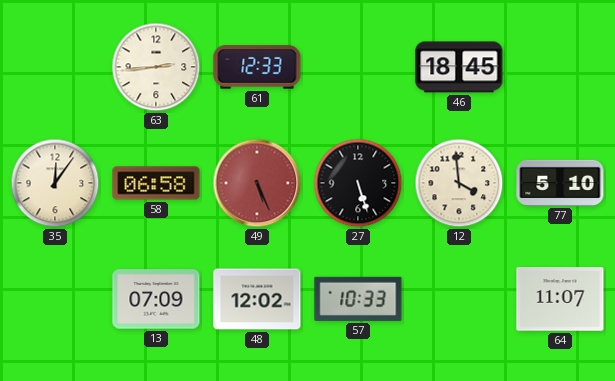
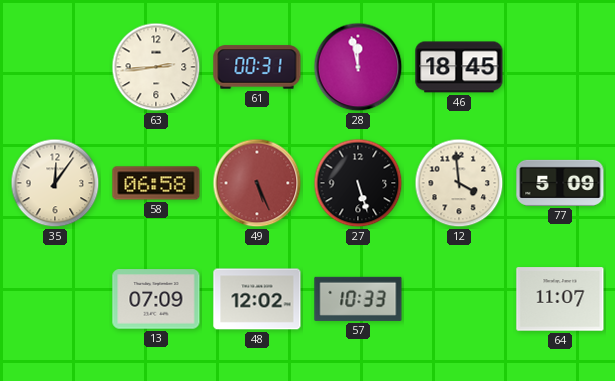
61: 12:33 -> 00:31 (257, 67)
28: none -> 11:58 (358, 67)
77: 5:10 -> 5:09 (560, 183)
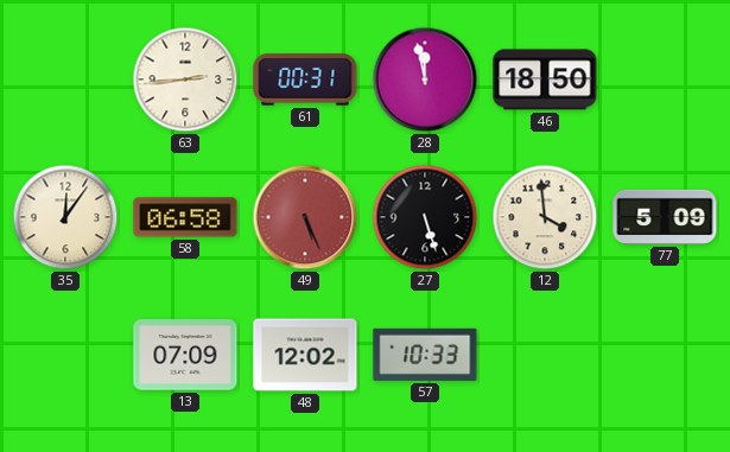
46: 18:45 -> 18:50 (545, 79)
64: 11:07 -> none (560, 299)
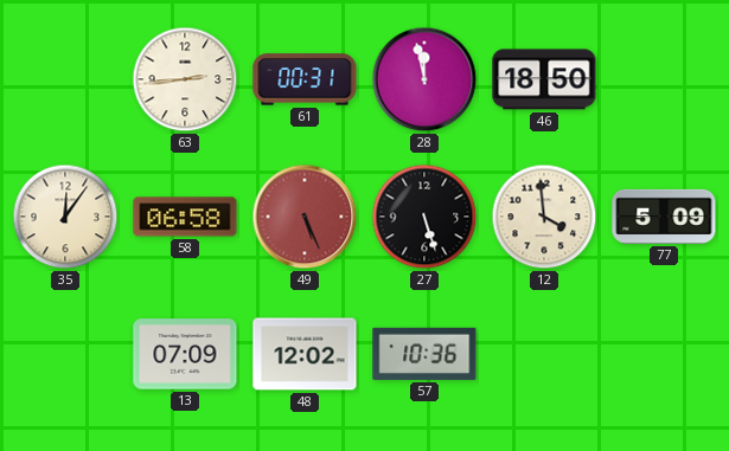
57: 10:33 -> 10:36 (424, 354)
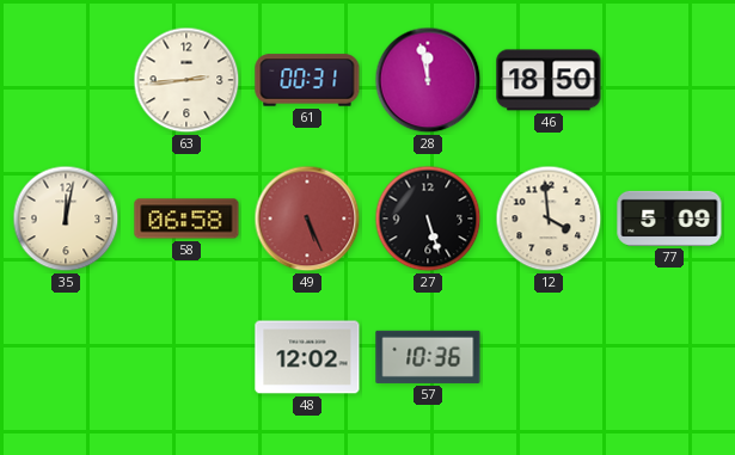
35: 12:06 -> 12:02 (66, 219)
13: 07:09 -> none (185, 354)
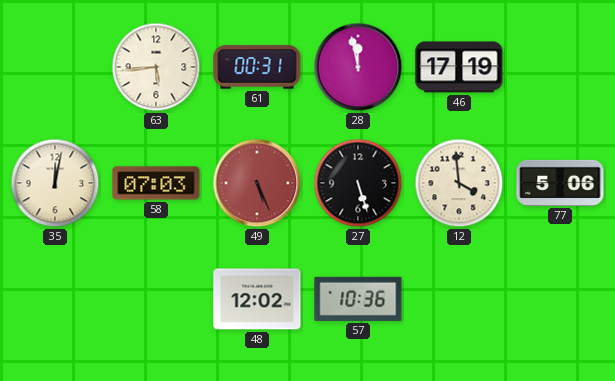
63: 2:44 -> 5:44 (156, 67)
46: 18:50 -> 17:19 (459, 67)
58: 06:58 -> 07:03 (156, 183)
77: 5:09 -> 5:06 (560, 183)
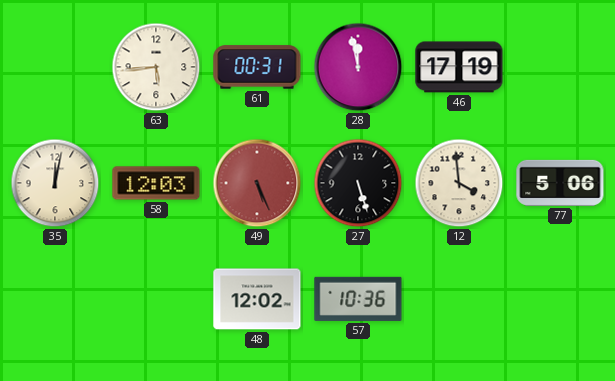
58: 07:03 -> 12:03 (156, 183)
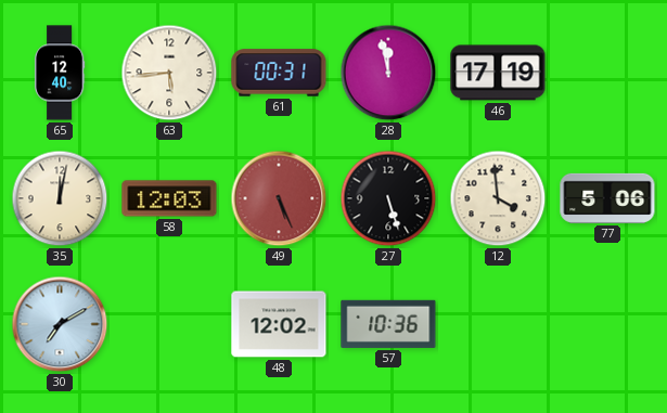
65: none -> 12:40 (60, 73)
30: none -> 7:10 (60, 324)
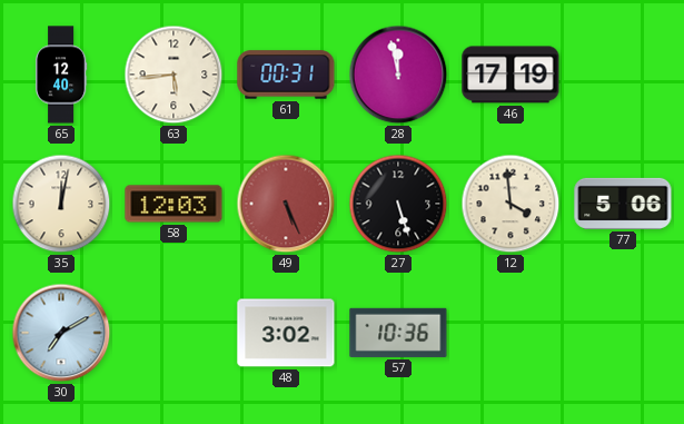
48: 12:02 -> 3:02 (286, 333)
